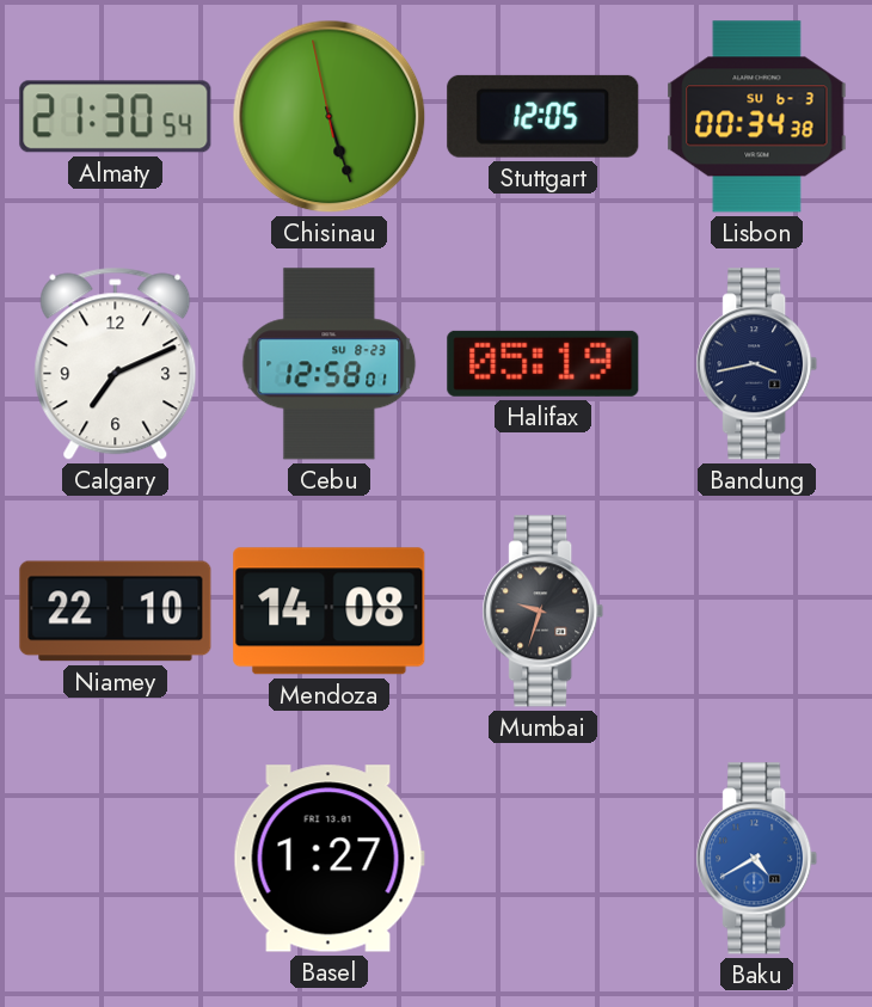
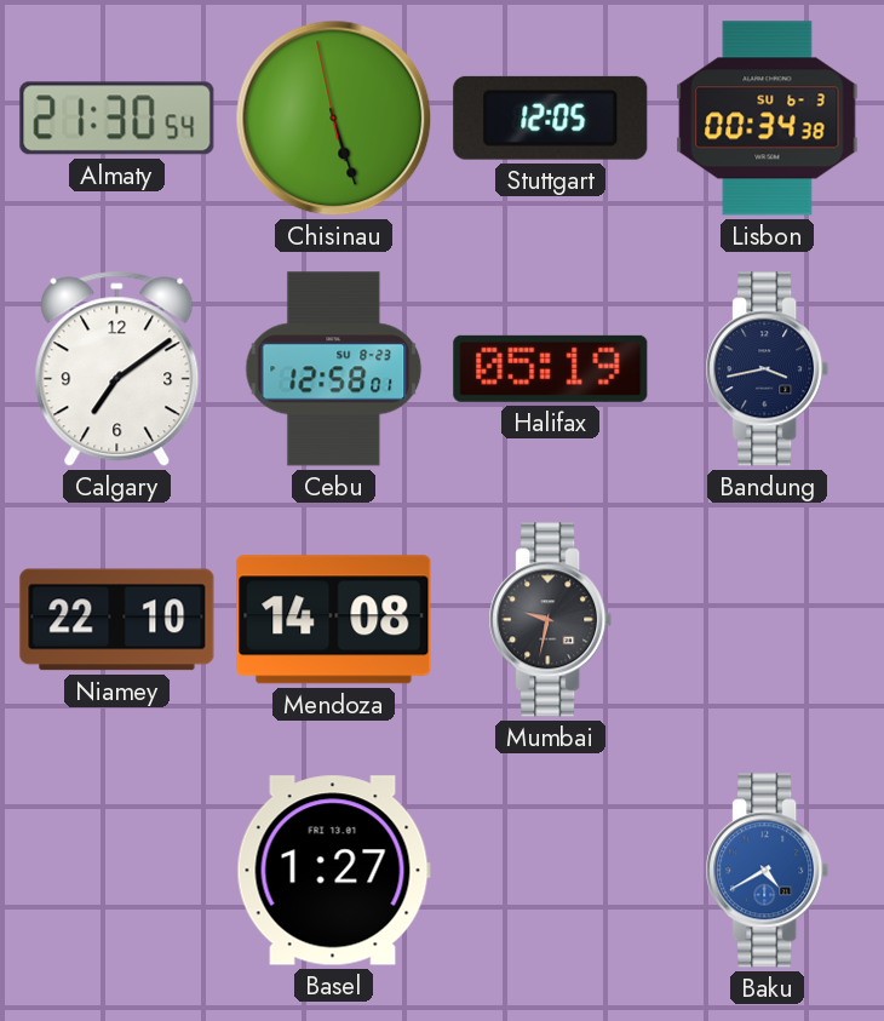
Calgary: 7:11 -> 7:09 (117, 369)
Mumbai: 9:33 -> 9:32 (551, 620)
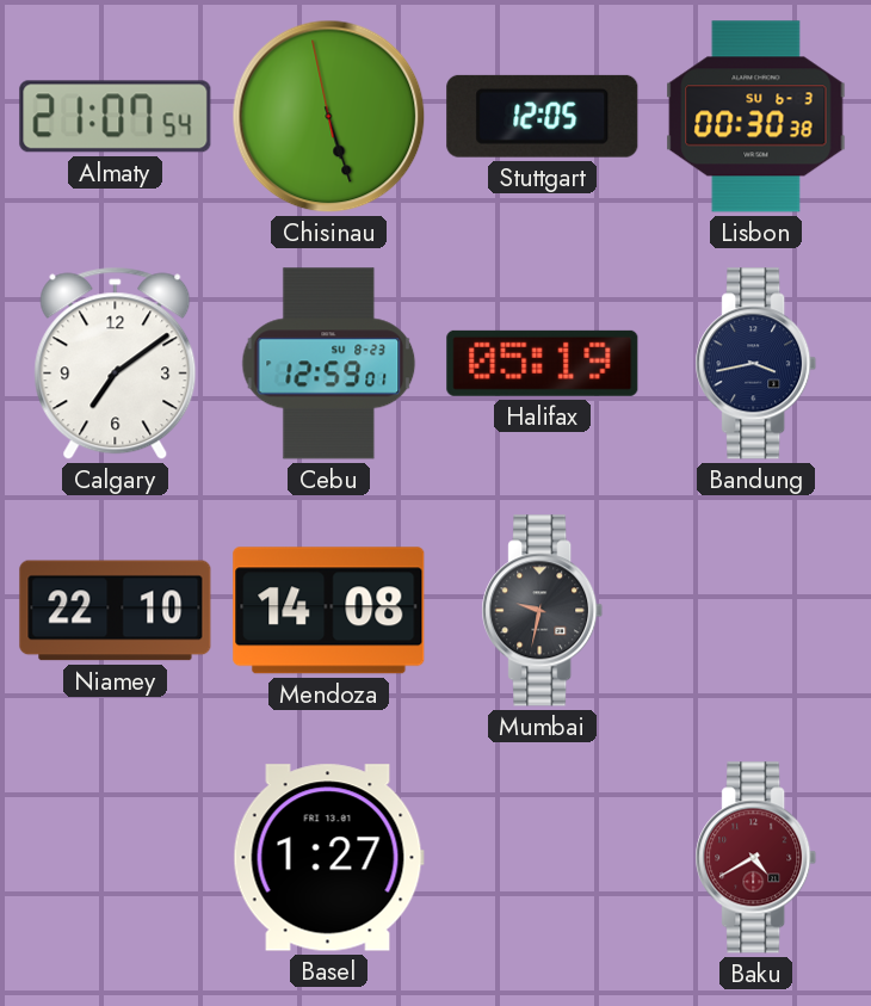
Almaty: 21:30 -> 21:07 (116, 117)
Lisbon: 00:34 -> 00:30 (756, 117)
Cebu: 12:58 -> 12:59 (329, 364)
Baku dial: blue -> burgundy (756, 858)
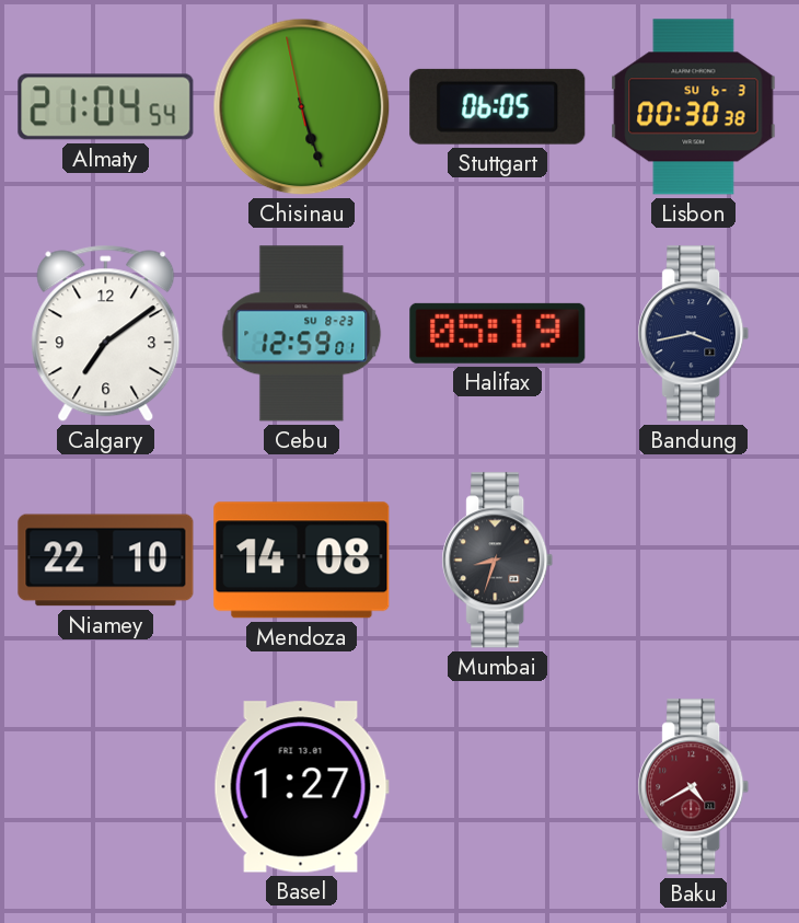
Almaty: 21:07 -> 21:04 (106, 107)
Stuttgart: 12:05 -> 06:05 (498, 106)
Mumbai: 9:32 -> 8:33 (498, 561)
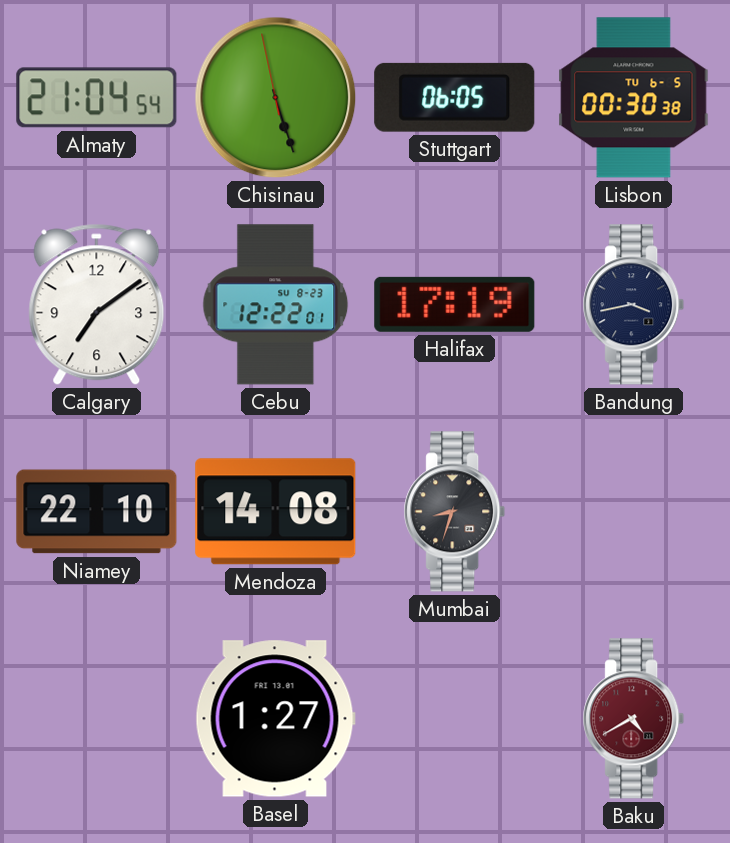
Lisbon date: SU 6-3 -> TU 6-5 (634, 98)
Cebu: 12:59 -> 12:22 (276, 305)
Halifax: 05:19 -> 17:19 (455, 304)
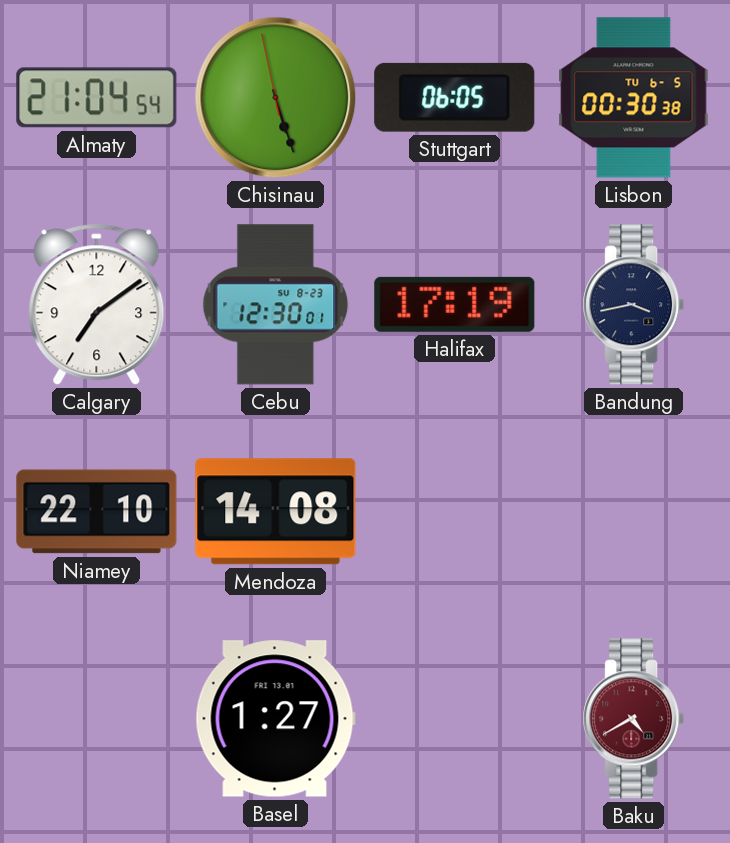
Cebu: 12:22 -> 12:30 (276, 305)
Mumbai: 8:33 -> none (455, 512)
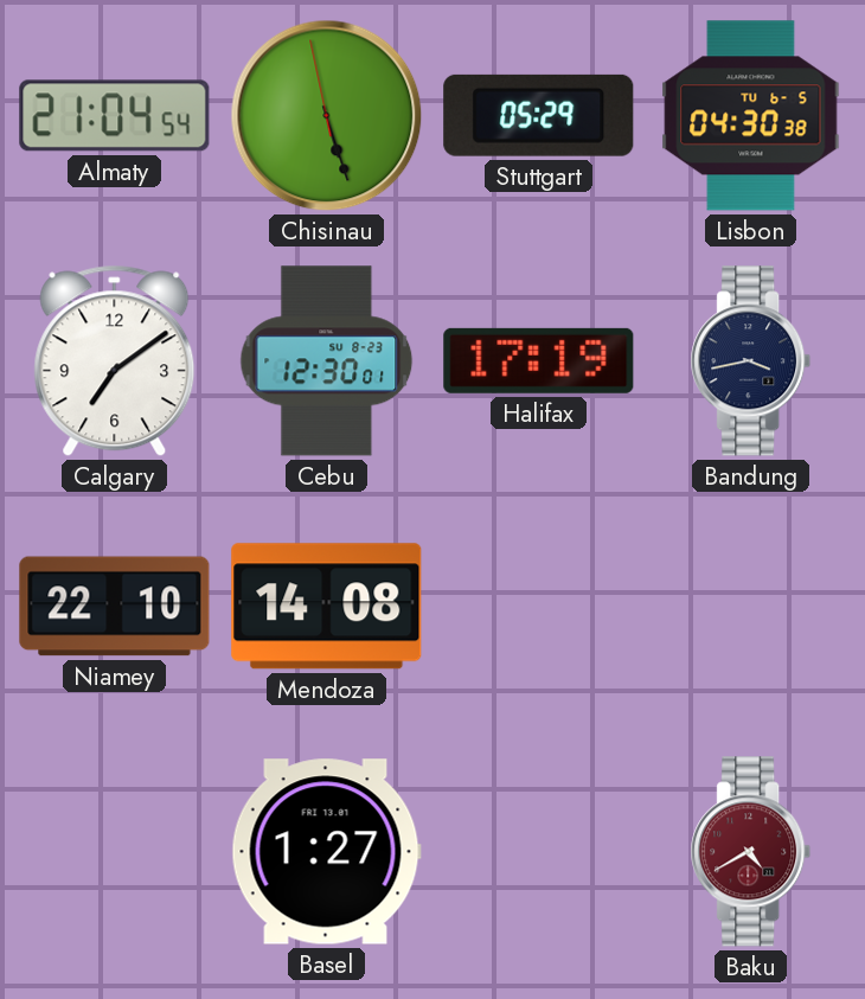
Stuttgart: 06:05 -> 05:29 (539, 115)
Lisbon: 00:30 -> 04:30 (751, 116)
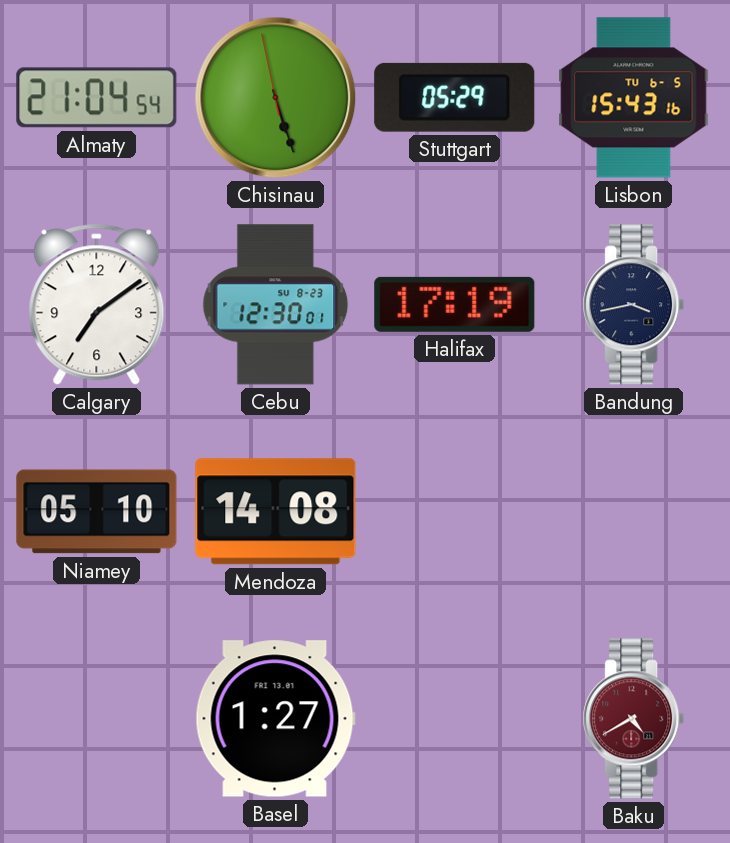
Lisbon: 04:30 -> 15:43 (634, 98)
Niamey: 22:10 -> 05:10 (97, 512)
